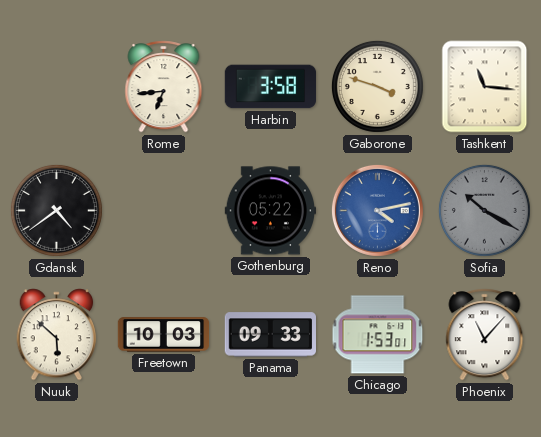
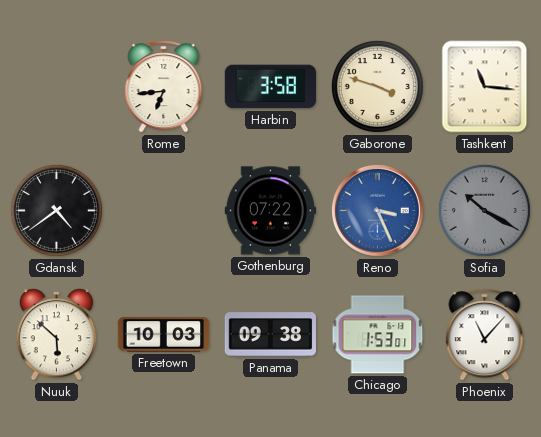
Gothenburg: 05:22 -> 07:22 (271, 211)
Reno: 4:13 -> 3:26 (377, 210)
Panama: 09:33 -> 09:38 (270, 335)
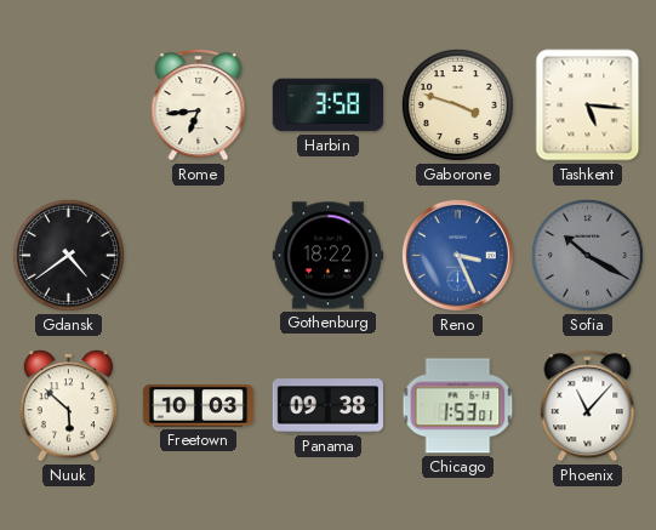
Tashkent: 11:16 -> 5:16 (588, 106)
Gothenburg: 07:22 -> 18:22 (329, 256)
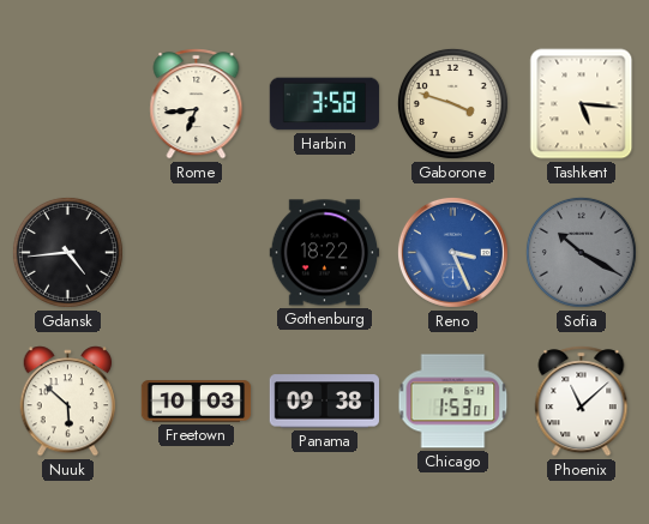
Gdansk: 4:39 -> 4:44 (67, 252)
Phoenix: 11:07 -> 11:08 (582, 402)
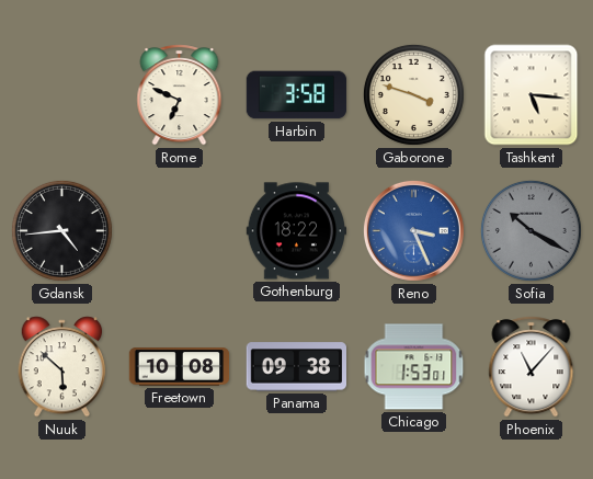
Rome: 6:44 -> 6:49 (180, 95)
Freetown: 10:03 -> 10:08 (180, 367)
Phoenix: 11:08 -> 11:07 (532, 367)
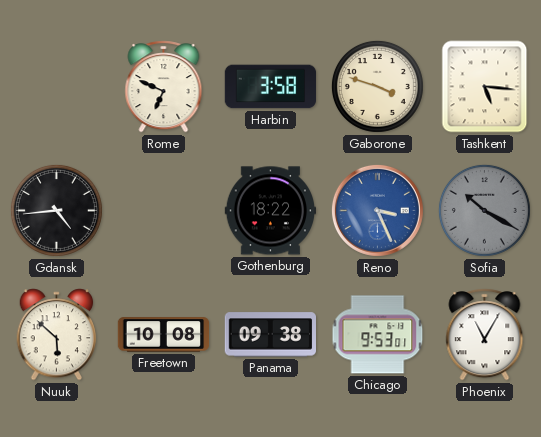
Chicago: 1:53 -> 9:53 (378, 335)
Phoenix: 11:07 -> 11:05 (485, 335)
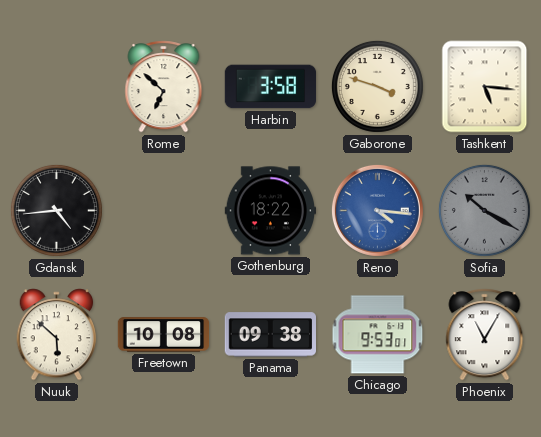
Rome: 6:49 -> 6:52 (164, 87)
Reno: 3:26 -> 4:16 (377, 210)
